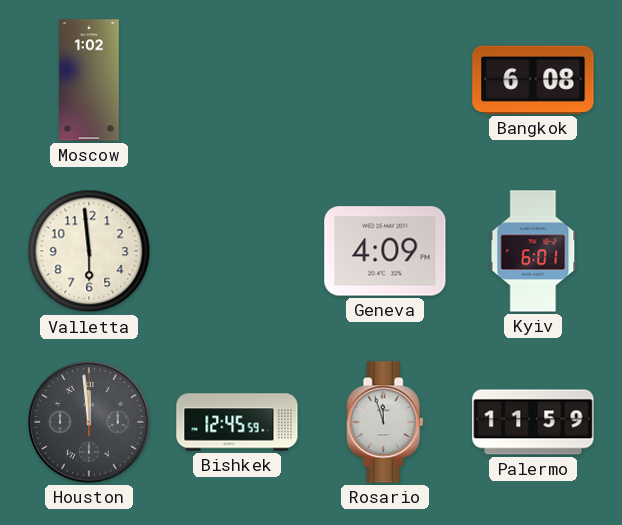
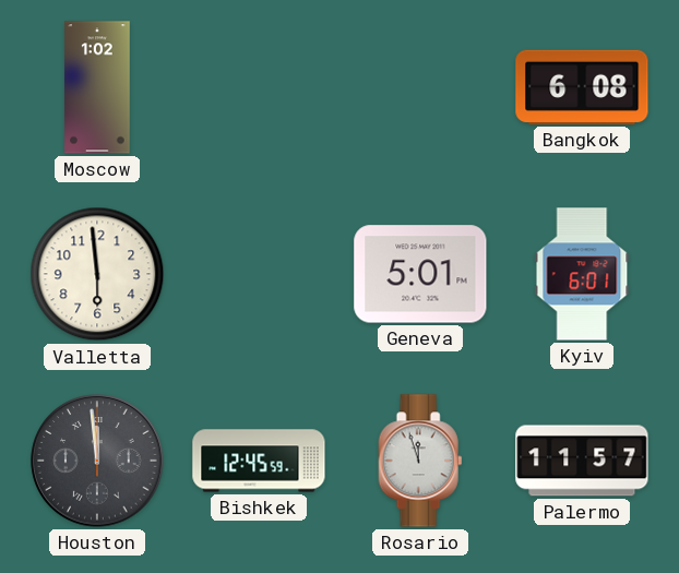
Geneva: 4:09 -> 5:01 (420, 274)
Palermo: 11:59 -> 11:57 (582, 461)
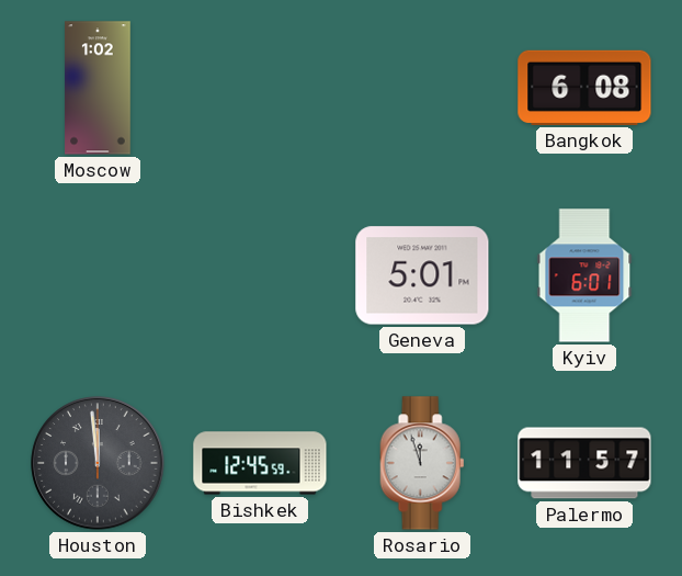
Valletta: 5:59 -> none (97, 274)
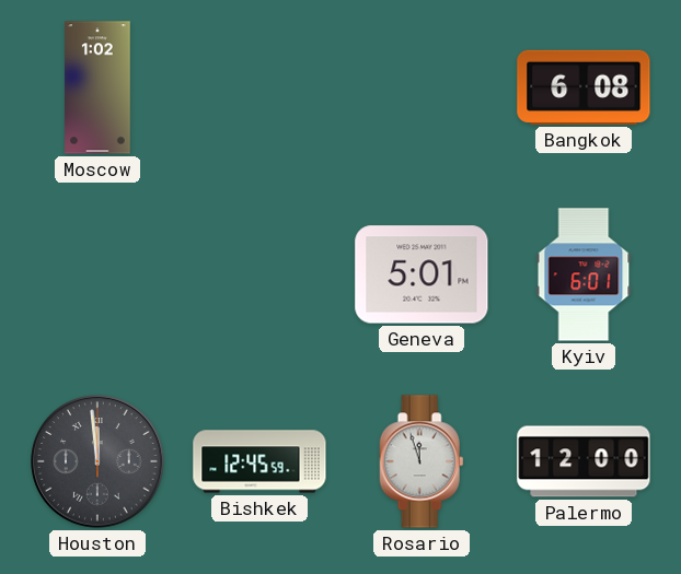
Palermo: 11:57 -> 12:00 (584, 461)
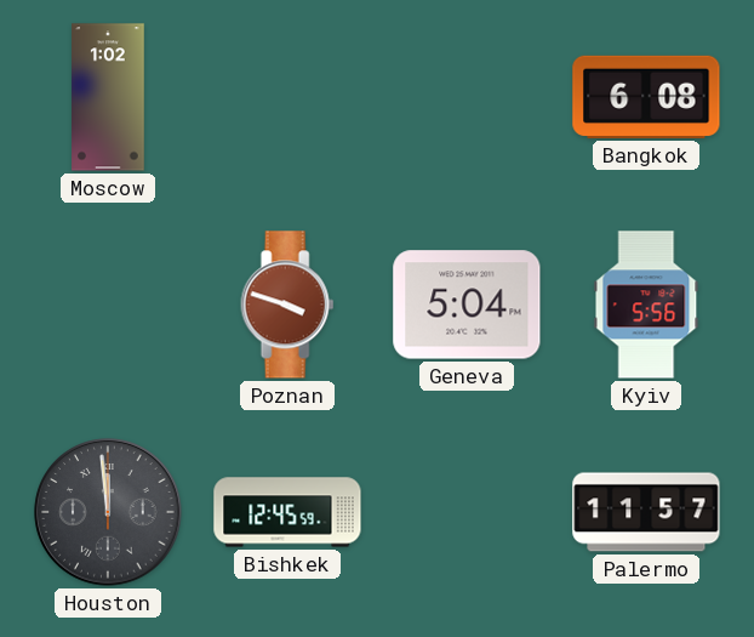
Poznan: none -> 3:48 (287, 305)
Geneva: 5:01 -> 5:04 (467, 305)
Kyiv: 6:01 -> 5:56 (646, 305)
Rosario: 11:57 -> none (422, 461)
Palermo: 12:00 -> 11:57 (646, 512)
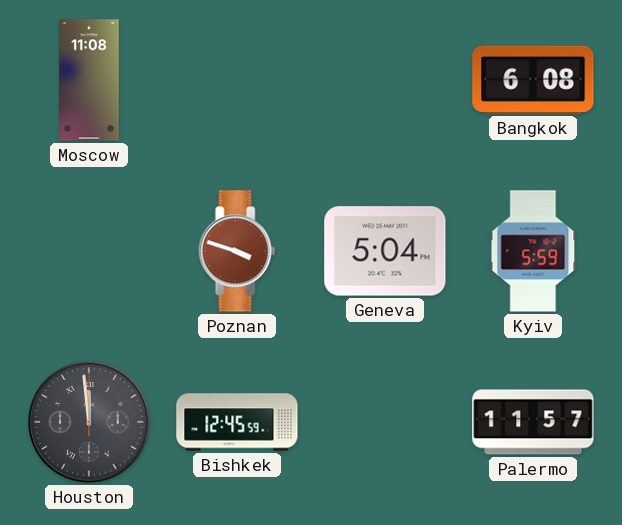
Moscow: 1:02 -> 11:08 (89, 80)
Kyiv: 5:56 -> 5:59 (533, 251)
